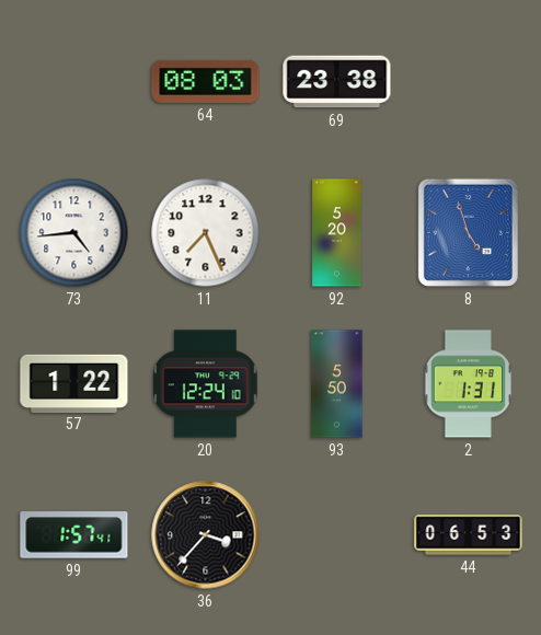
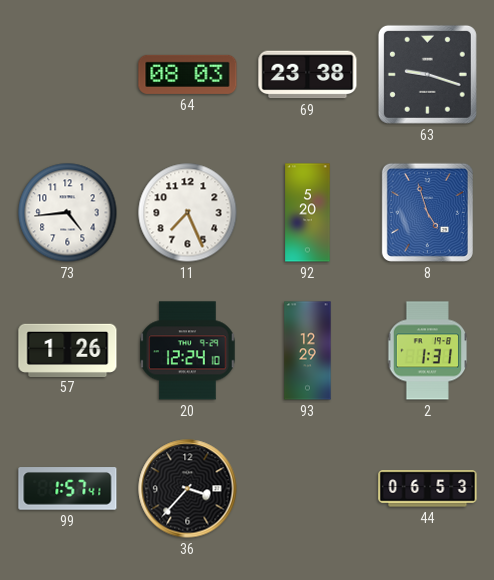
63: none -> 9:18 (427, 74)
57: 1:22 -> 1:26 (68, 350)
93: 5:50 -> 12:29 (308, 351)
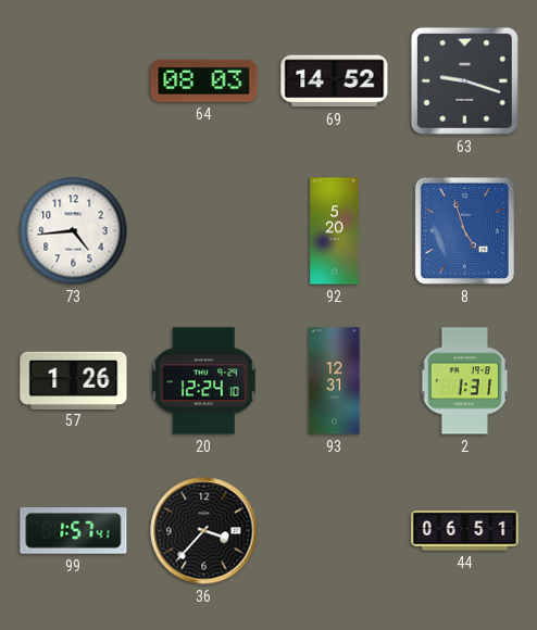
69: 23:38 -> 14:52 (335, 81)
11: 7:26 -> none (188, 213)
93: 12:29 -> 12:31 (335, 381)
44: 06:53 -> 06:51 (465, 531)
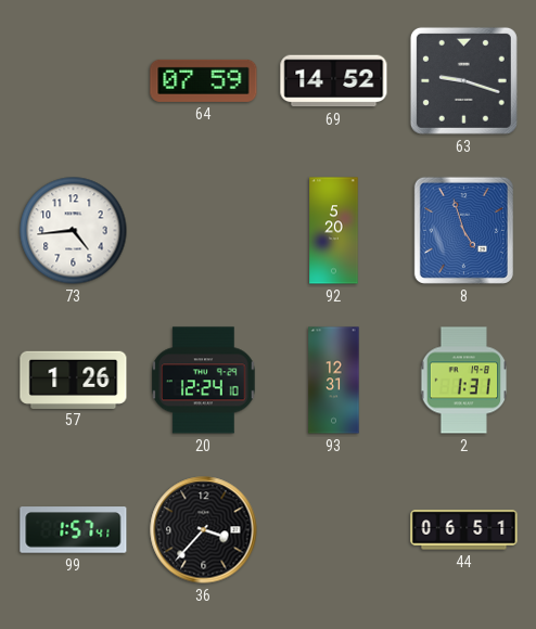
64: 08:03 -> 07:59 (204, 80)
